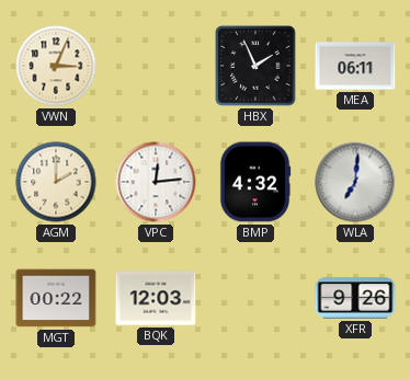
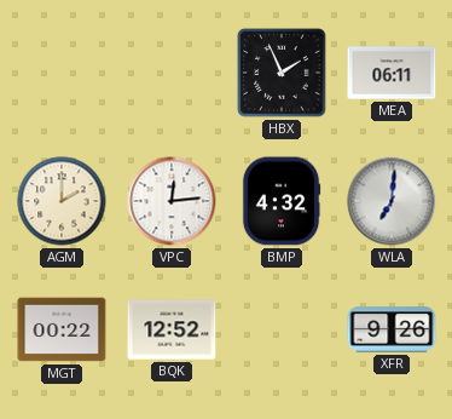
VWN: 3:04 -> none (56, 66)
BQK: 12:03 -> 12:52 (172, 329)
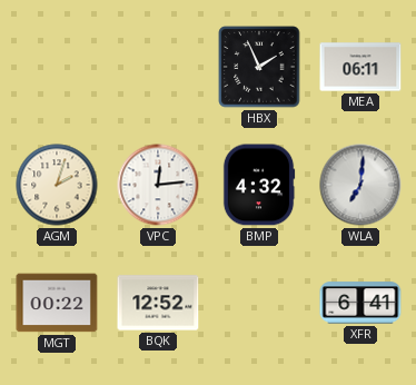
AGM: 2:00 -> 2:03 (57, 185)
XFR: 9:26 -> 6:41 (360, 303)
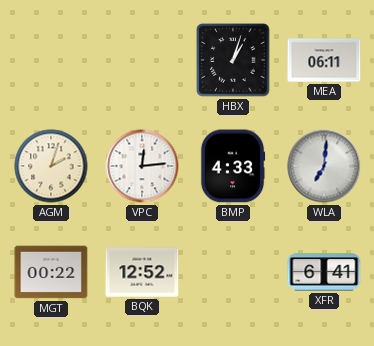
HBX: 1:56 -> 1:03 (233, 60)
BMP: 4:32 -> 4:33 (233, 166)
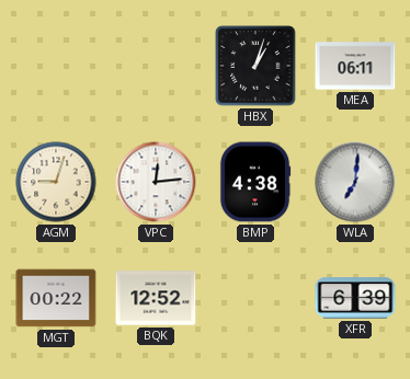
AGM: 2:03 -> 9:03 (56, 182)
BMP: 4:33 -> 4:38 (255, 182)
XFR: 6:41 -> 6:39 (355, 298)
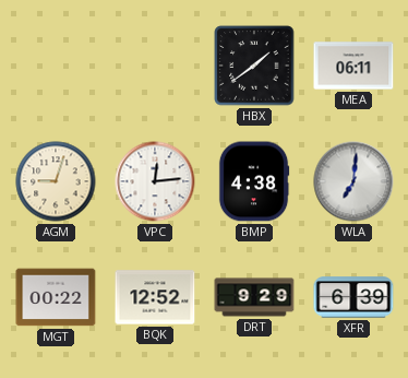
HBX: 1:03 -> 1:39 (254, 66)
DRT: none -> 9:29 (254, 297)
